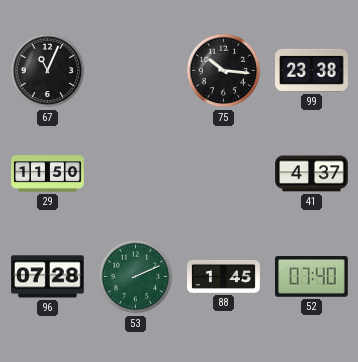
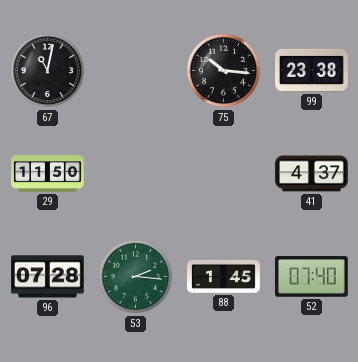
67: 11:04 -> 11:02 (48, 71)
53: 2:11 -> 2:16 (136, 277)
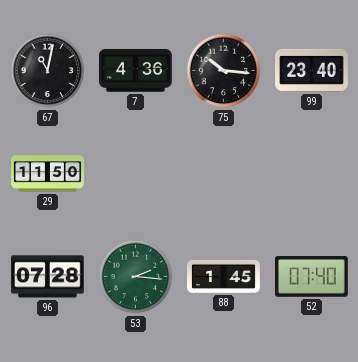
7: none -> 4:36 (136, 71)
99: 23:38 -> 23:40 (312, 70)
41: 4:37 -> none (312, 174)
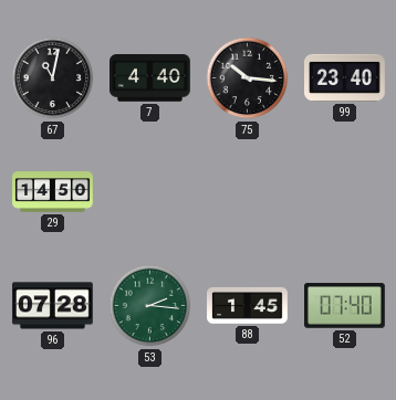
7: 4:36 -> 4:40 (150, 78)
29: 11:50 -> 14:50 (53, 192)
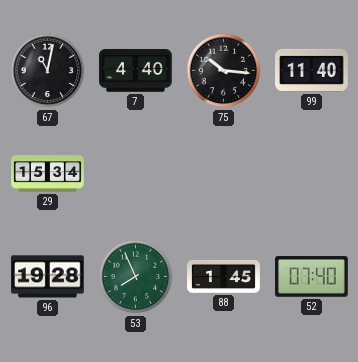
99: 23:40 -> 11:40 (312, 70)
29: 14:50 -> 15:34 (48, 174)
96: 07:28 -> 19:28 (48, 277)
53: 2:16 -> 7:56 (136, 277)
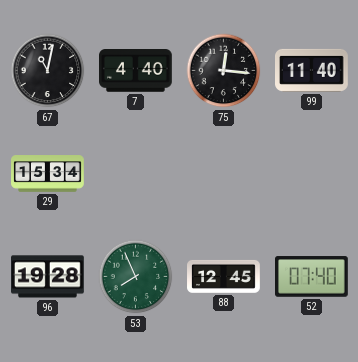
75: 10:16 -> 12:16 (224, 71)
88: 1:45 -> 12:45 (224, 276)
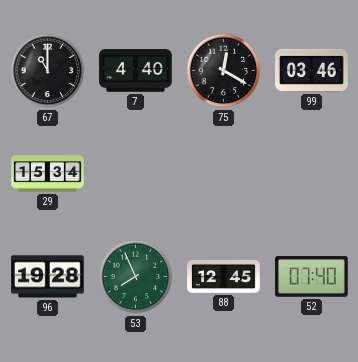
67: 11:02 -> 11:00 (48, 71)
75: 12:16 -> 12:20 (224, 71)
99: 11:40 -> 03:46 (312, 70)
